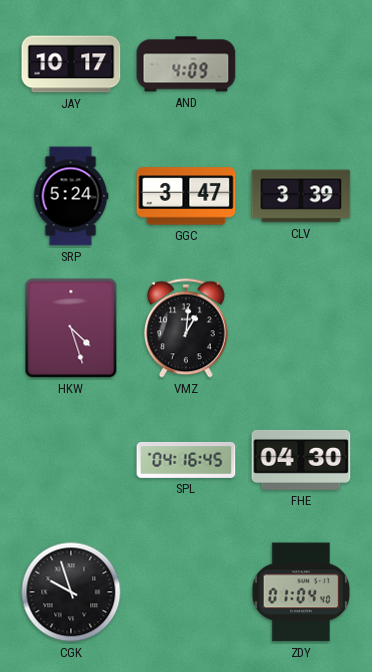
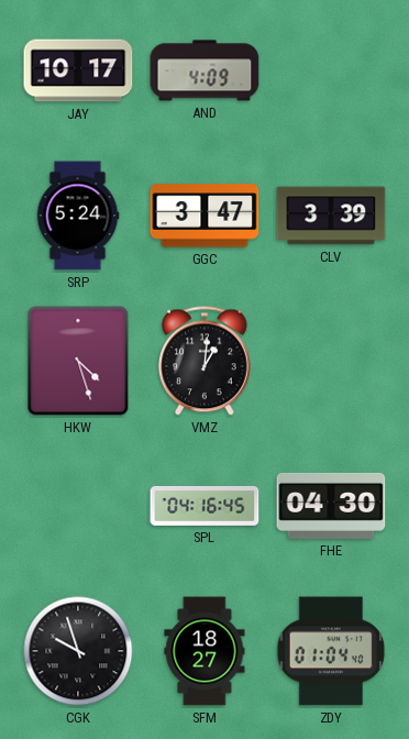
SFM: none -> 18:27 (204, 651)
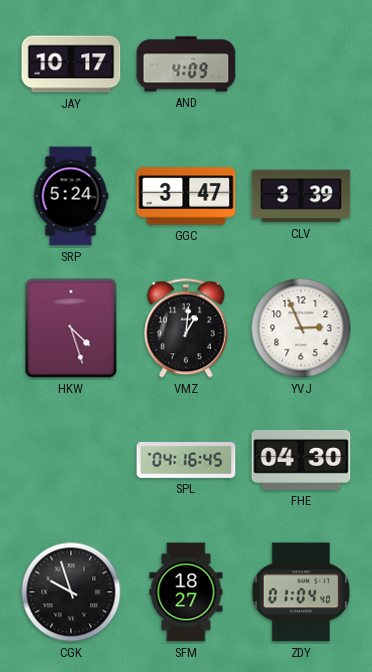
YVJ: none -> 2:56 (301, 328)
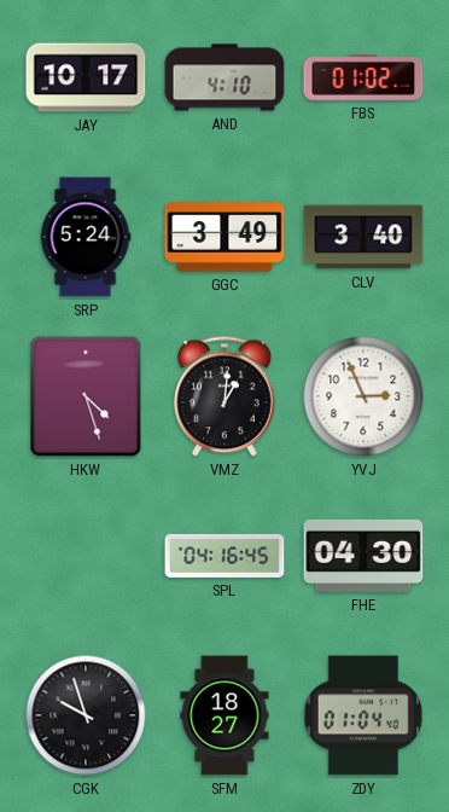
AND: 4:09 -> 4:10 (224, 77)
FBS: none -> 01:02 (363, 79)
GGC: 3:47 -> 3:49 (224, 237)
CLV: 3:39 -> 3:40 (363, 237)
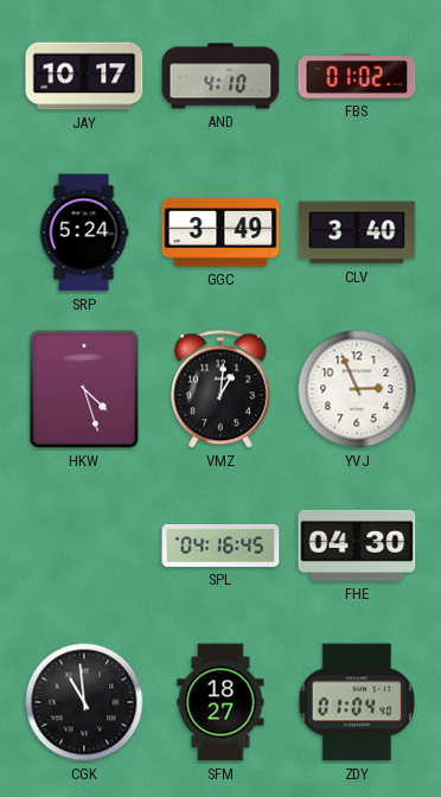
CGK: 9:57 -> 10:59 (84, 702)
